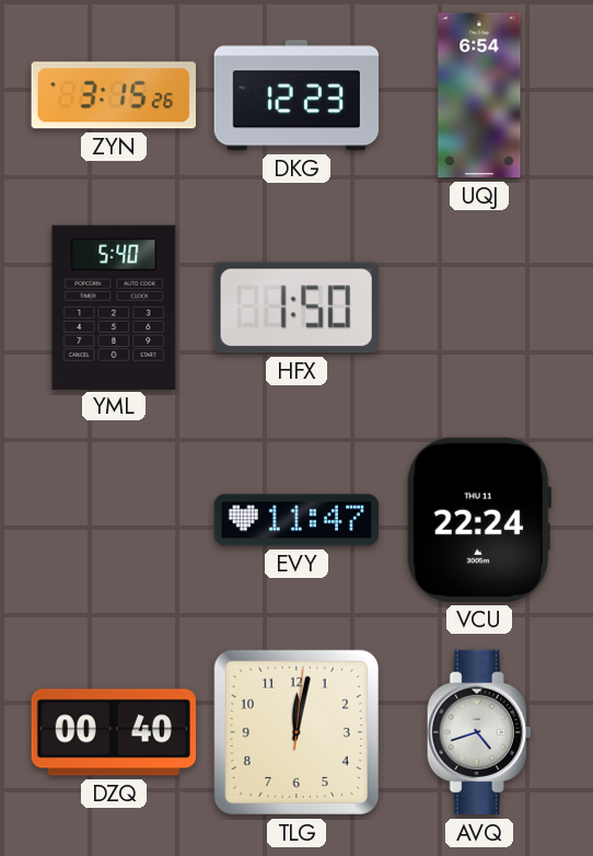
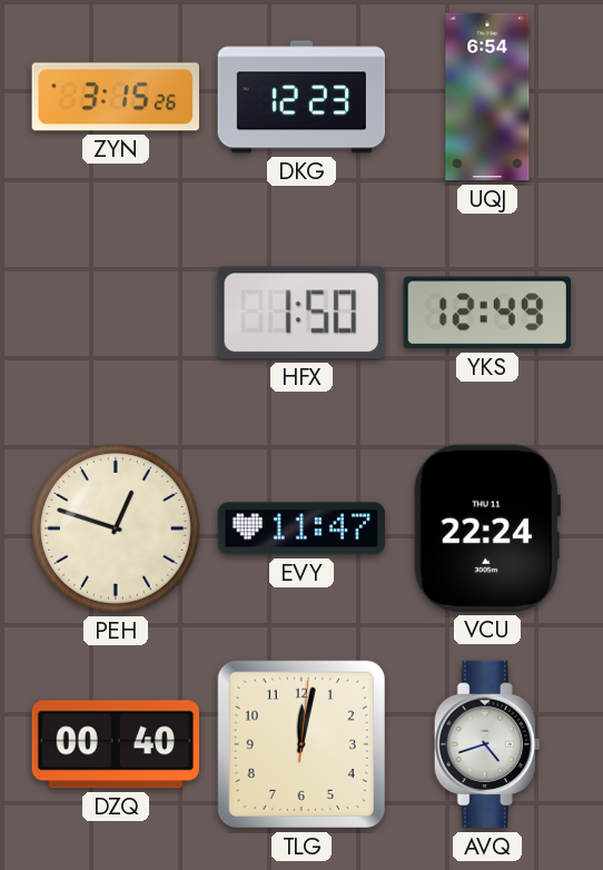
YML: 5:40 -> none (114, 306)
YKS: none -> 12:49 (487, 313)
PEH: none -> 12:48 (117, 530)
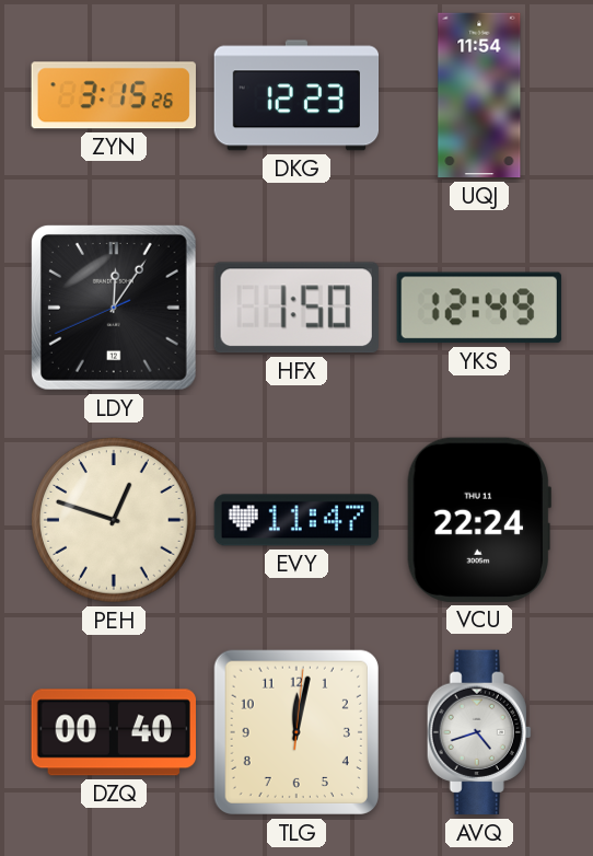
UQJ: 6:54 -> 11:54 (479, 95)
LDY: none -> 12:05 (114, 308)
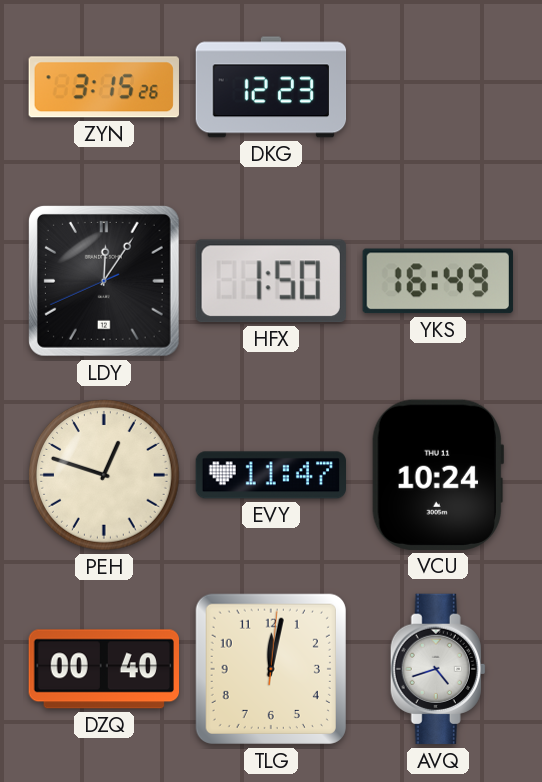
UQJ: 11:54 -> none (479, 95)
YKS: 12:49 -> 16:49 (438, 281)
VCU: 22:24 -> 10:24 (437, 475)
